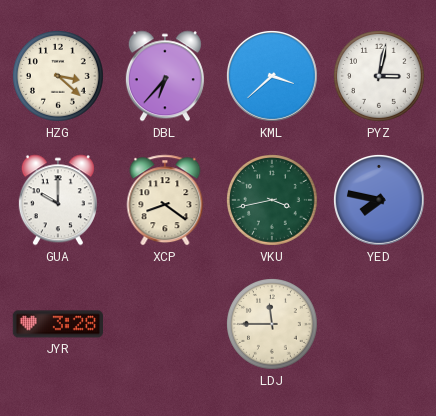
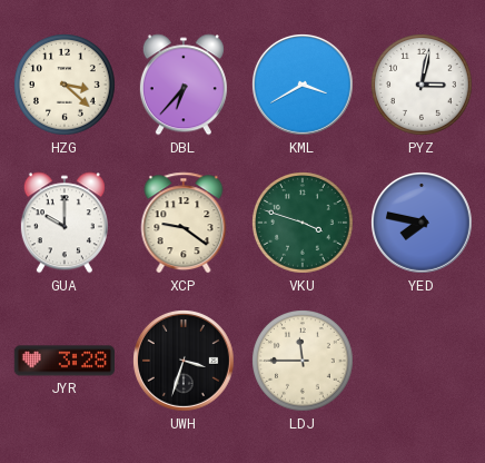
KML: 3:38 -> 3:40 (303, 85)
XCP: 8:21 -> 9:21 (184, 223)
VKU: 3:43 -> 3:48 (304, 224)
UWH: none -> 3:33 (184, 361)
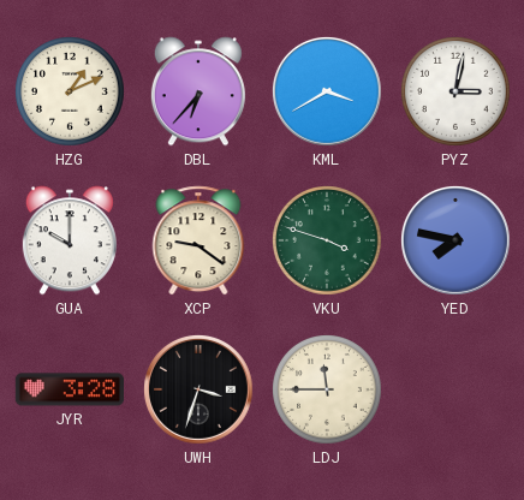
HZG: 3:22 -> 1:11 (71, 93)
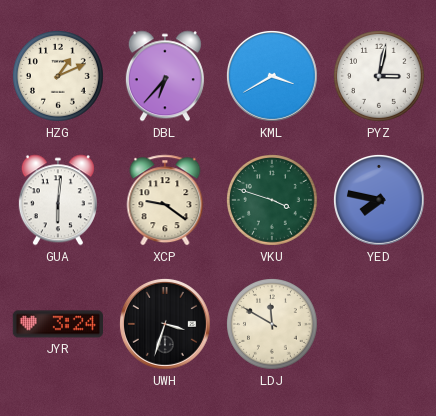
GUA: 10:00 -> 6:01 (58, 200)
JYR: 3:28 -> 3:24 (57, 324)
LDJ: 11:45 -> 11:50 (273, 325)
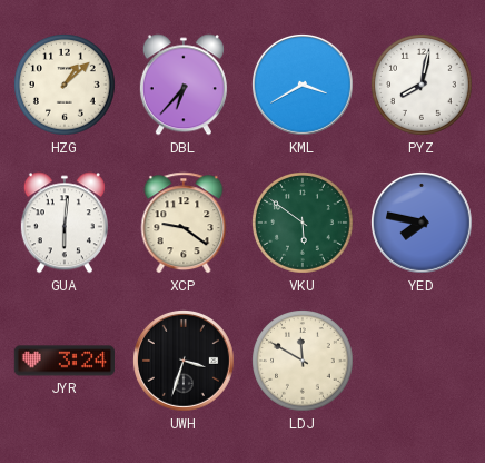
HZG: 1:11 -> 1:08 (66, 86)
PYZ: 3:02 -> 8:02 (423, 86)
VKU: 3:48 -> 5:51 (304, 224)
